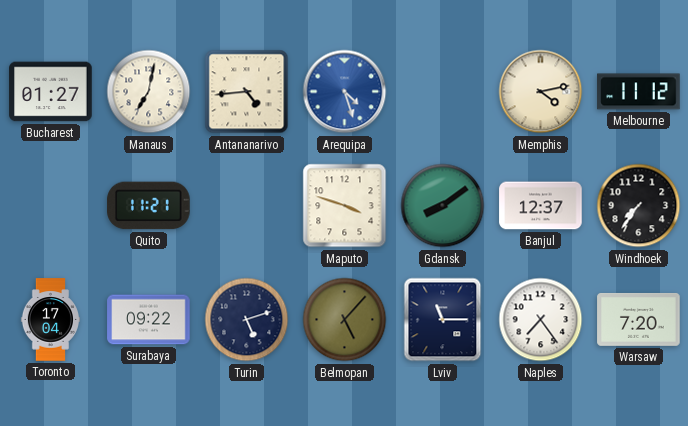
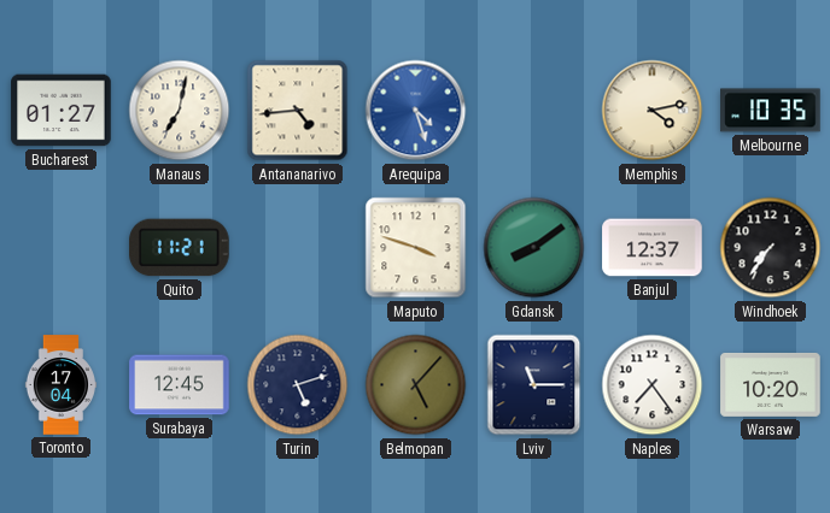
Melbourne: 11:12 -> 10:35 (771, 111)
Surabaya: 09:22 -> 12:45 (180, 385)
Warsaw: 7:20 -> 10:20 (771, 384)
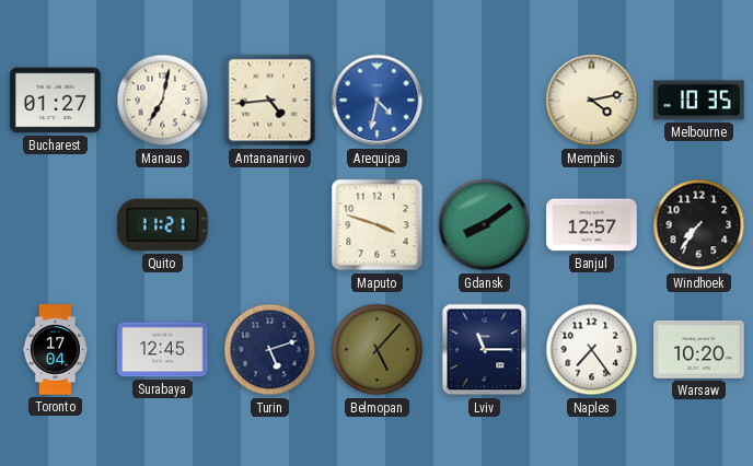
Arequipa: 4:27 -> 4:32 (378, 101)
Banjul: 12:37 -> 12:57 (592, 225)
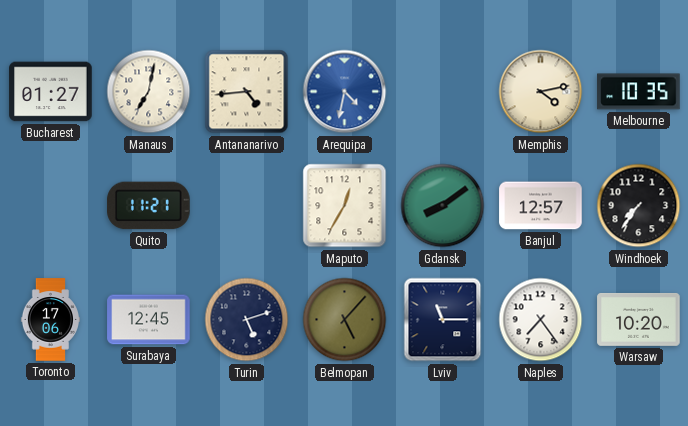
Maputo: 3:48 -> 12:35 (345, 206)
Toronto: 17:04 -> 17:06 (50, 320)
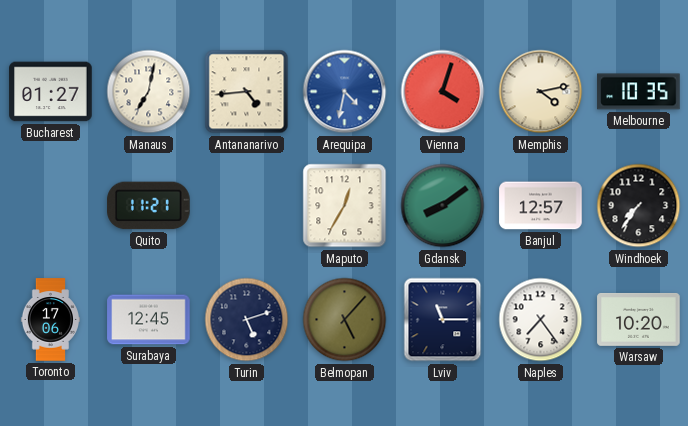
Vienna: none -> 4:03 (443, 92)
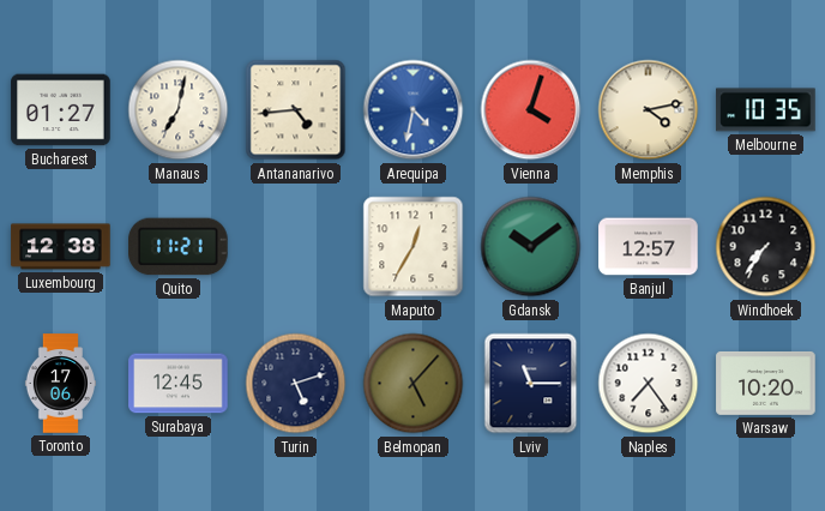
Luxembourg: none -> 12:38 (61, 247)
Gdansk: 8:09 -> 10:09 (531, 247)
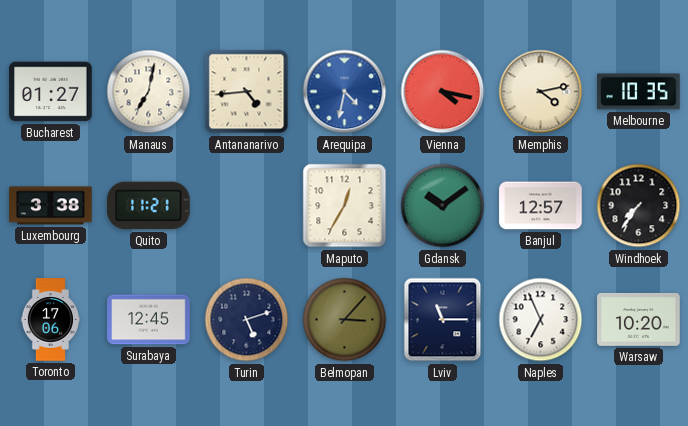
Vienna: 4:03 -> 4:17 (443, 92)
Luxembourg: 12:38 -> 3:38 (51, 206)
Belmopan: 5:07 -> 3:07 (345, 320)
Naples: 7:24 -> 6:56 (541, 320)
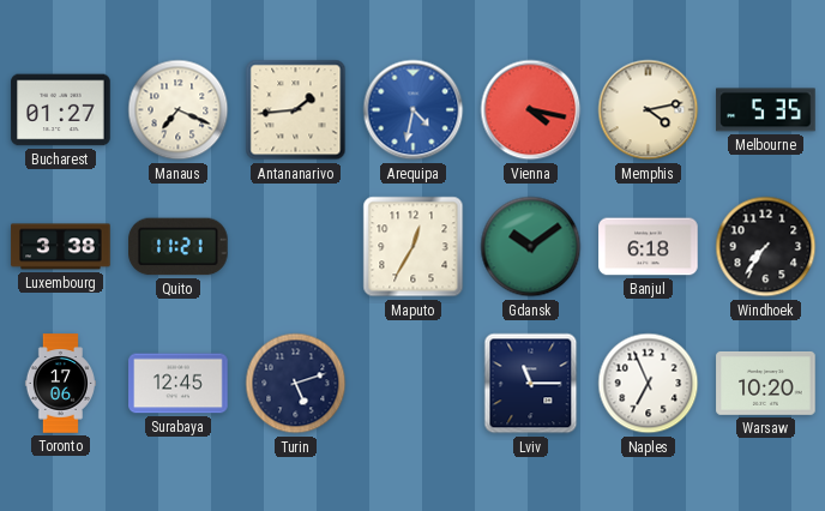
Manaus: 7:02 -> 7:19 (179, 110)
Antananarivo: 4:44 -> 1:44 (296, 110)
Melbourne: 10:35 -> 5:35 (766, 110)
Banjul: 12:57 -> 6:18 (649, 247)
Belmopan: 3:07 -> none (345, 320)
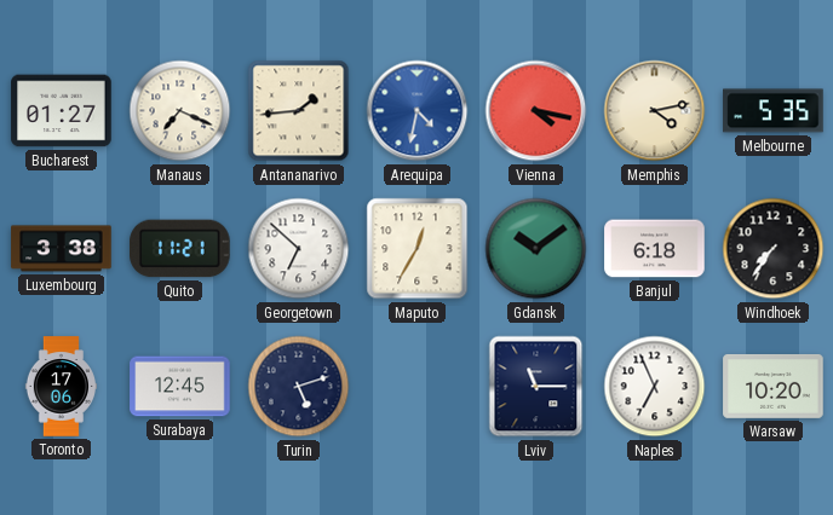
Georgetown: none -> 6:52 (299, 249)
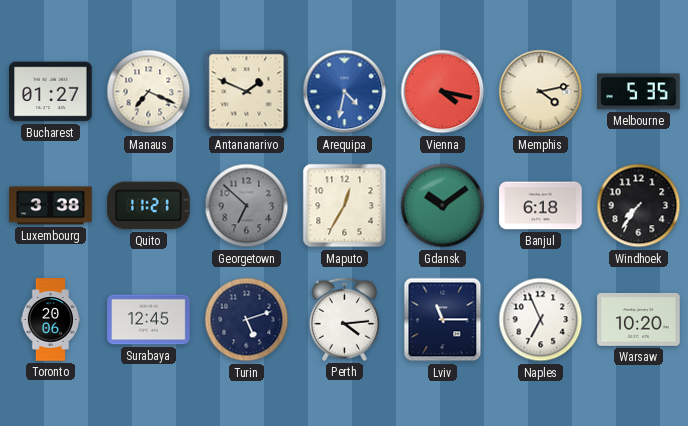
Antananarivo: 1:44 -> 1:49 (247, 92)
Georgetown dial: white -> grey (247, 206)
Toronto: 17:06 -> 20:06 (50, 320)
Perth: none -> 4:14 (344, 319)
